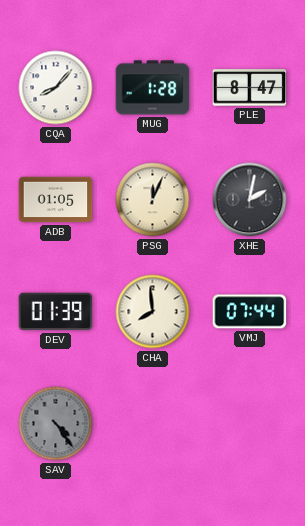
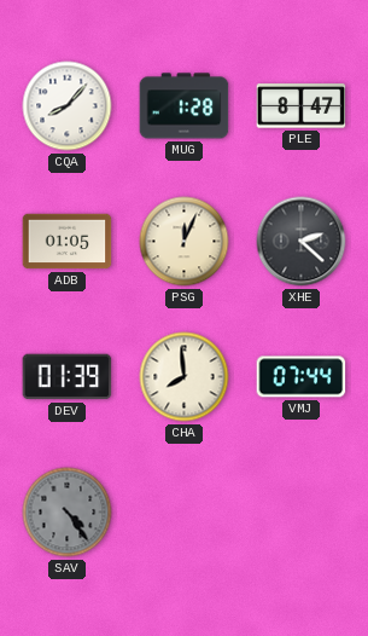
XHE: 2:02 -> 2:22 (302, 242)
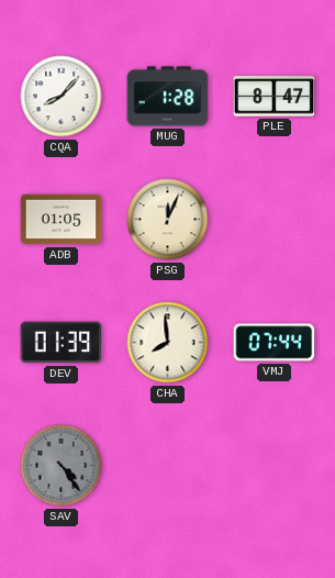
XHE: 2:22 -> none (302, 242)
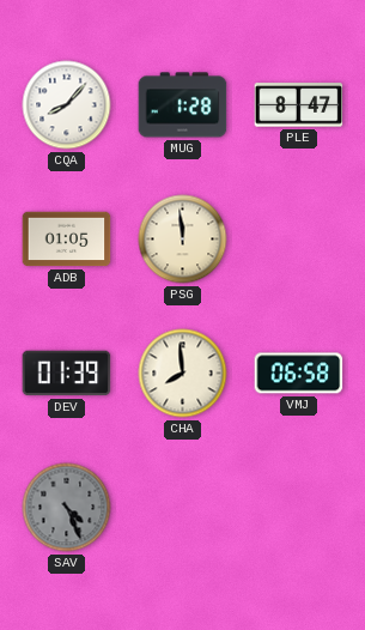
PSG: 12:04 -> 11:59 (183, 240)
VMJ: 07:44 -> 06:58 (299, 374)
SAV: 4:24 -> 4:26 (67, 508)
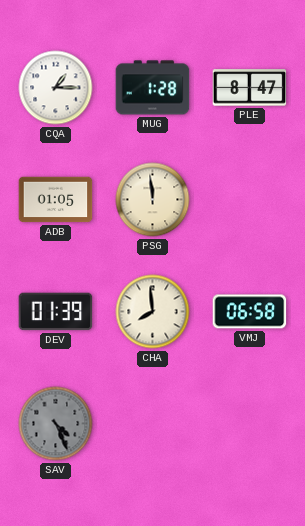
CQA: 8:07 -> 1:15 (56, 88)
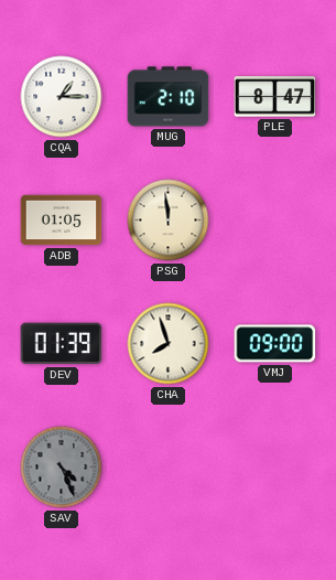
MUG: 1:28 -> 2:10 (169, 97)
CHA: 7:59 -> 7:57 (169, 344)
VMJ: 06:58 -> 09:00 (275, 344)
